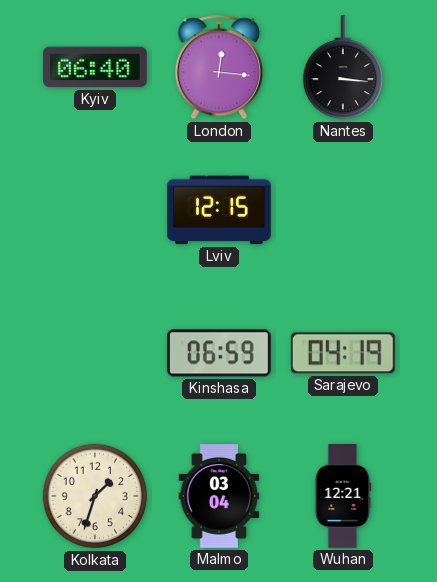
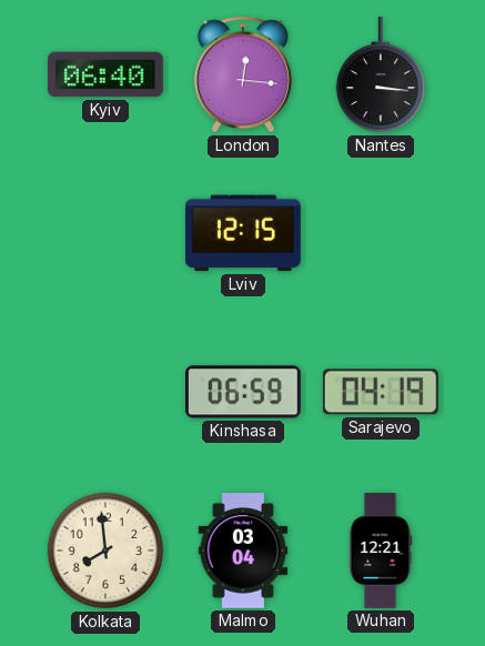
Kolkata: 1:33 -> 7:59 (105, 551)
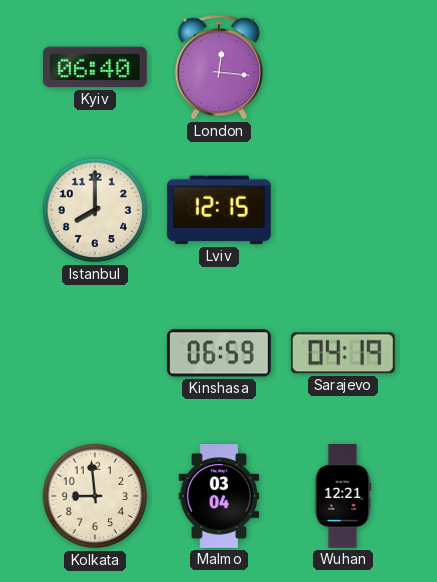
Nantes: 3:16 -> none (380, 75)
Istanbul: none -> 8:00 (95, 210)
Kolkata: 7:59 -> 8:59 (95, 496)
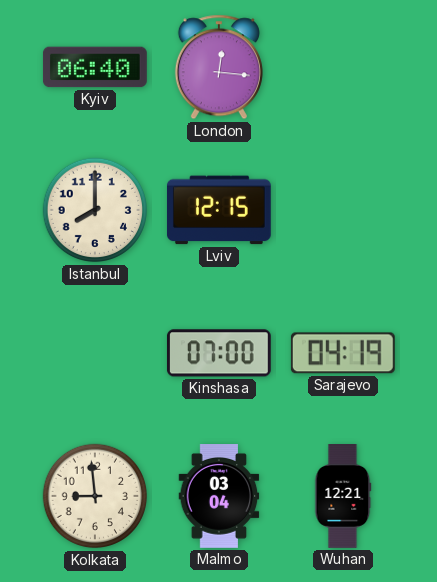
Kinshasa: 06:59 -> 07:00 (219, 353)
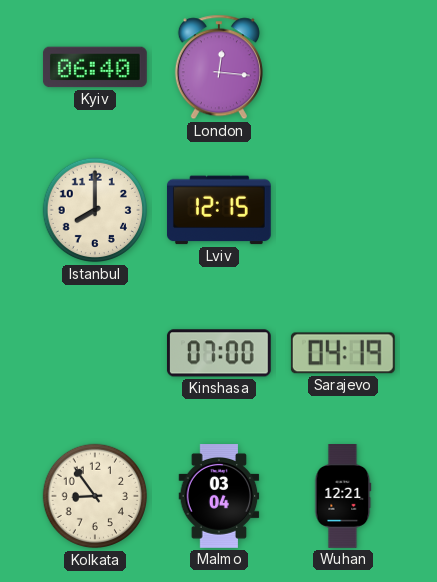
Kolkata: 8:59 -> 8:54 (95, 496)
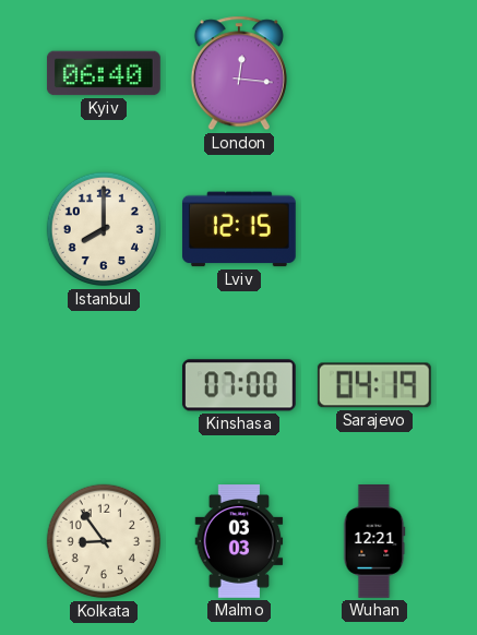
Malmo: 03:04 -> 03:03 (239, 542)
